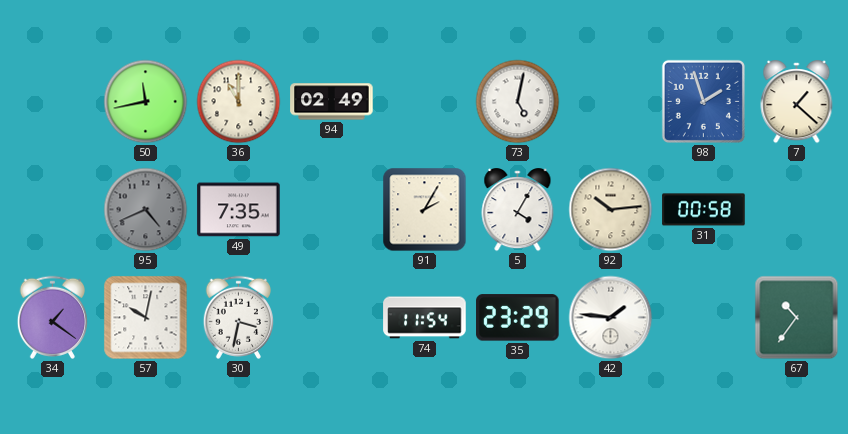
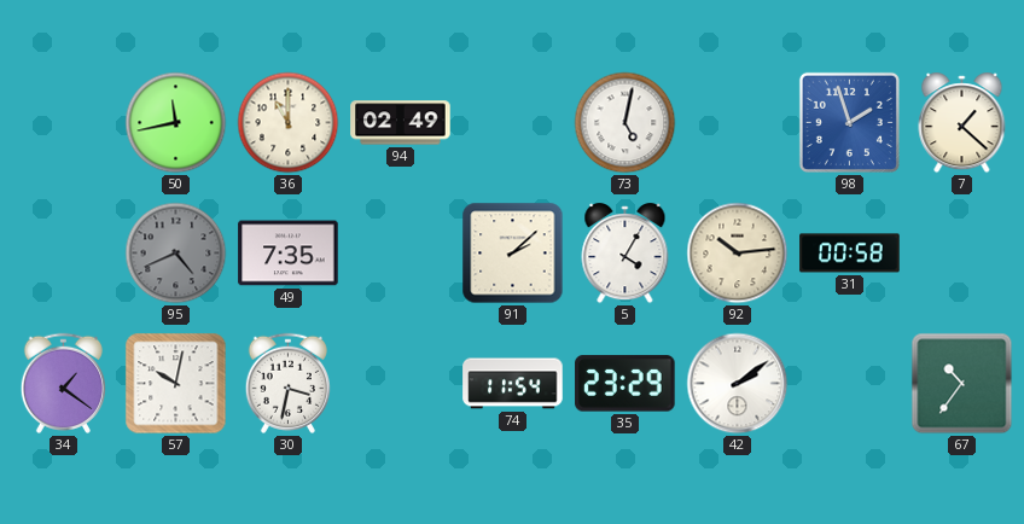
91: 2:05 -> 2:08 (513, 254)
42: 1:46 -> 2:09 (738, 384)
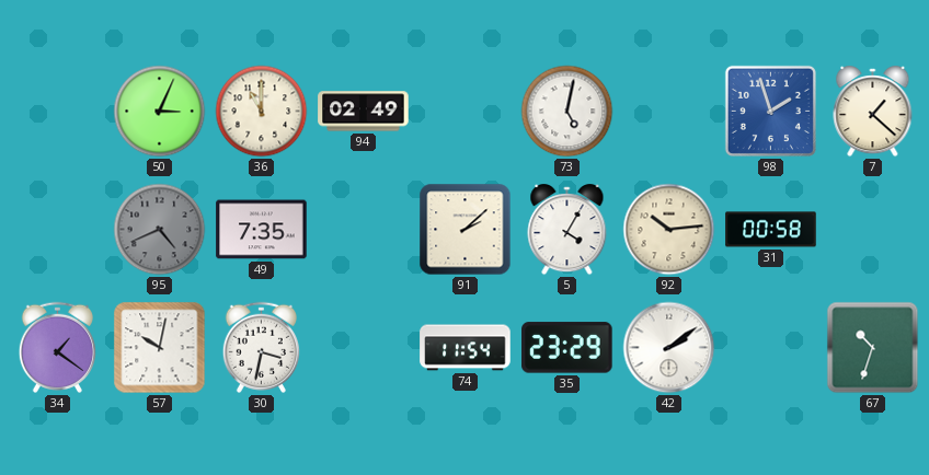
50: 11:43 -> 3:04 (160, 112)
67: 10:36 -> 10:33 (873, 348)
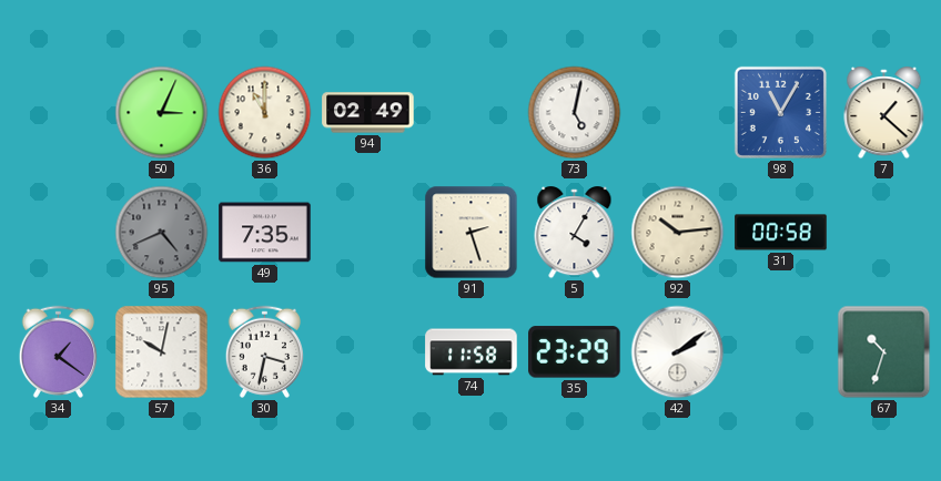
98: 1:57 -> 11:05 (780, 112)
91: 2:08 -> 2:27 (472, 233)
74: 11:54 -> 11:58 (472, 352)
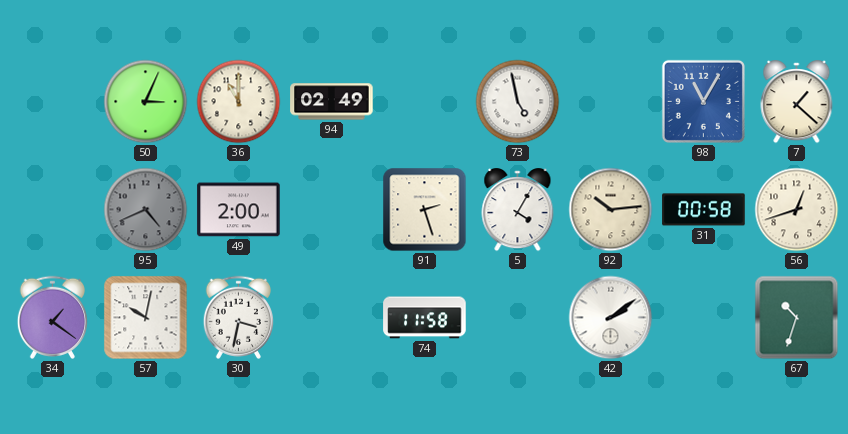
73: 5:02 -> 4:58 (518, 102)
49: 7:35 -> 2:00 (239, 210)
56: none -> 12:42 (797, 210)
35: 23:29 -> none (575, 352)
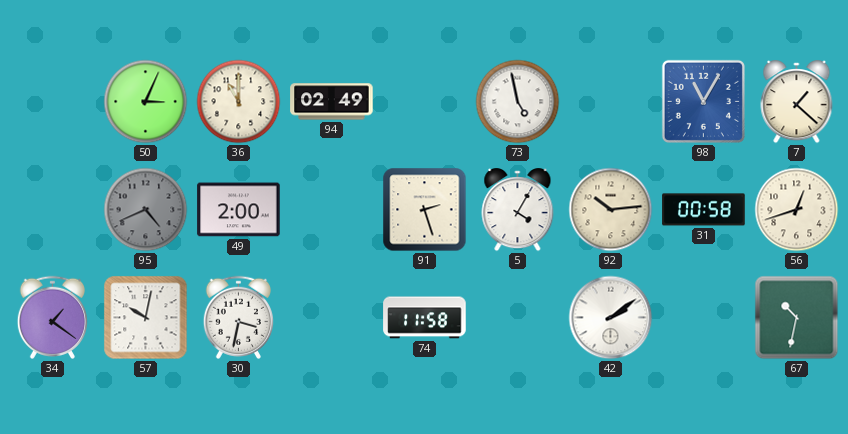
67: 10:33 -> 10:32 (797, 318)
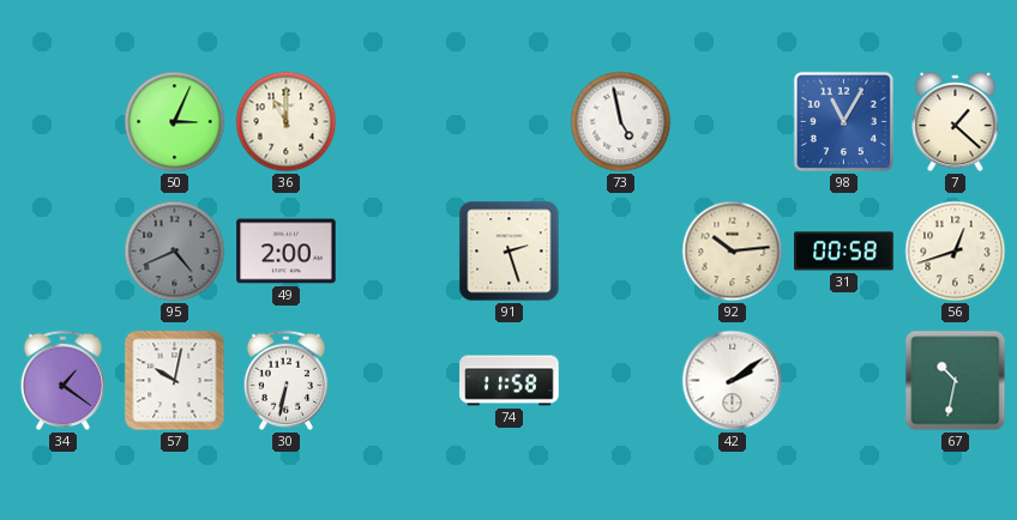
94: 02:49 -> none (332, 102)
5: 4:05 -> none (518, 210)
30: 3:32 -> 6:32 (285, 380)
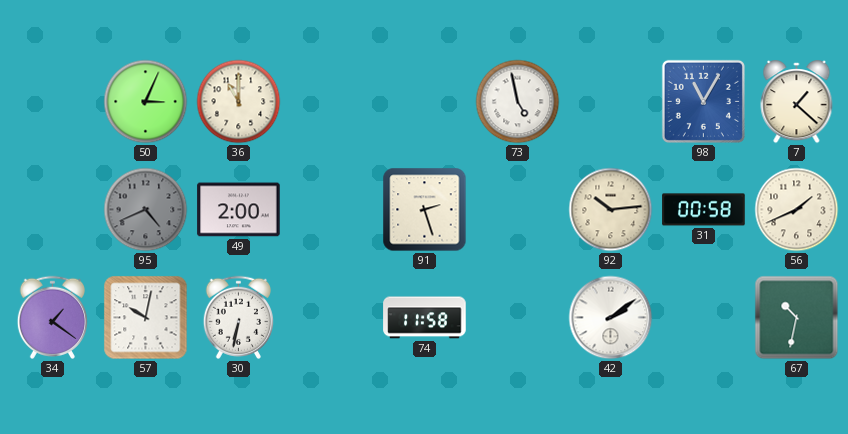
56: 12:42 -> 1:41 (797, 210)
